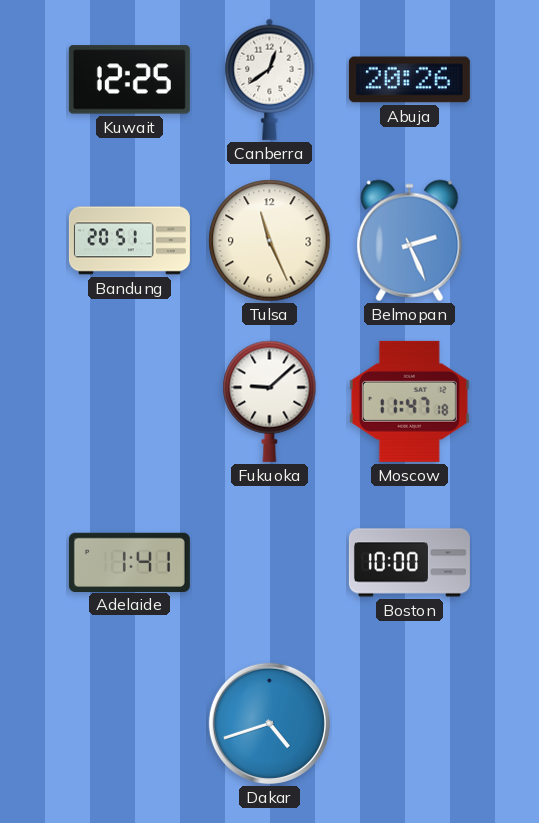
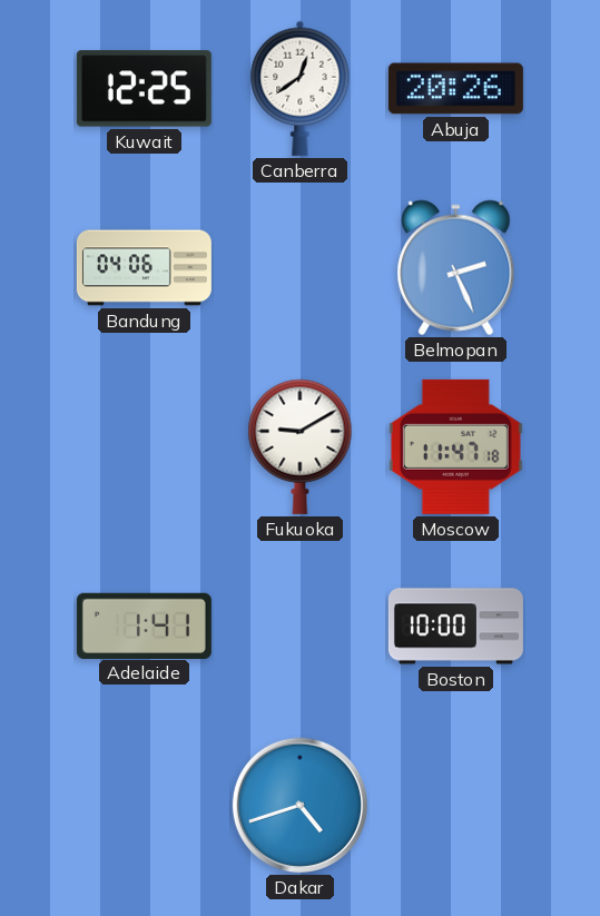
Bandung: 20:51 -> 04:06 (144, 268)
Tulsa: 11:26 -> none (270, 241)
Fukuoka: 9:08 -> 9:10 (301, 446)
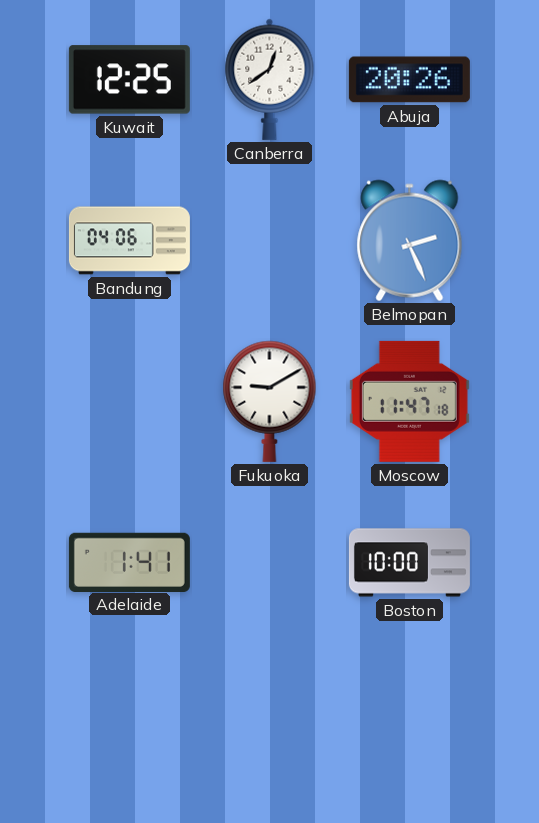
Dakar: 4:42 -> none (299, 805)
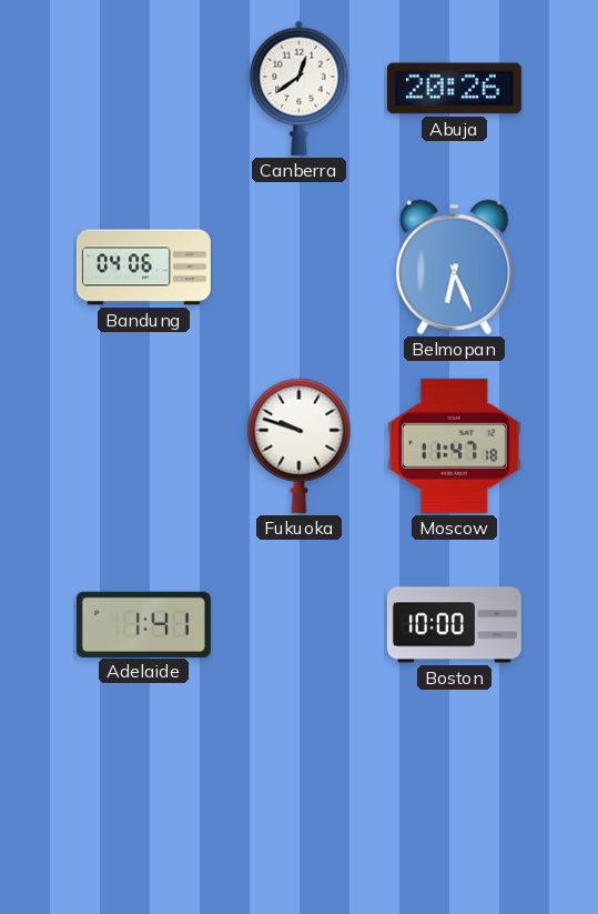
Kuwait: 12:25 -> none (129, 80)
Belmopan: 2:26 -> 6:26 (455, 268)
Fukuoka: 9:10 -> 9:48 (300, 445)
